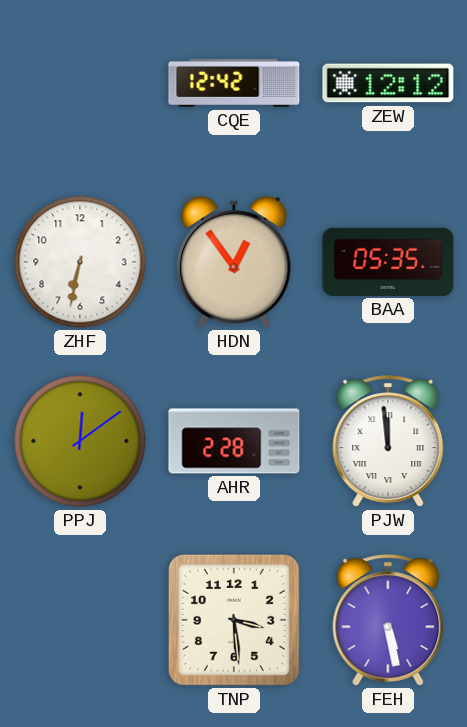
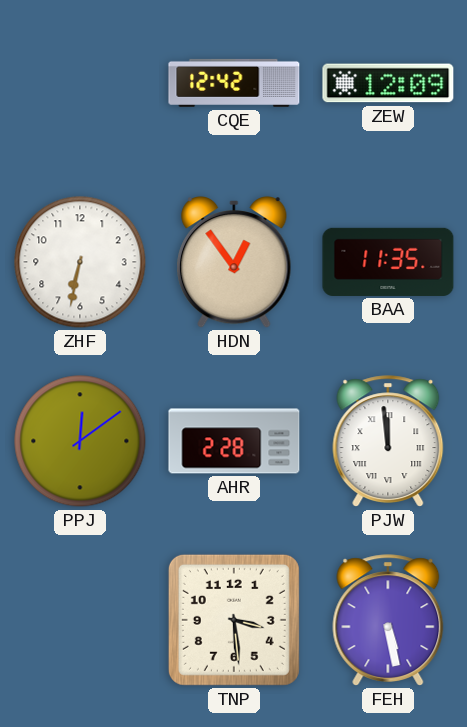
ZEW: 12:12 -> 12:09 (388, 83)
BAA: 05:35 -> 11:35 (388, 262)
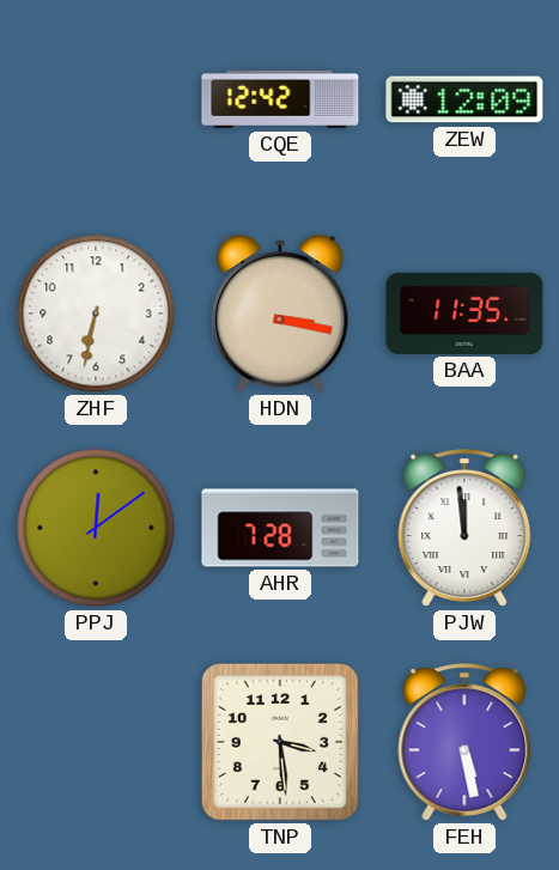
HDN: 12:54 -> 3:17 (280, 314)
AHR: 2:28 -> 7:28 (280, 528)
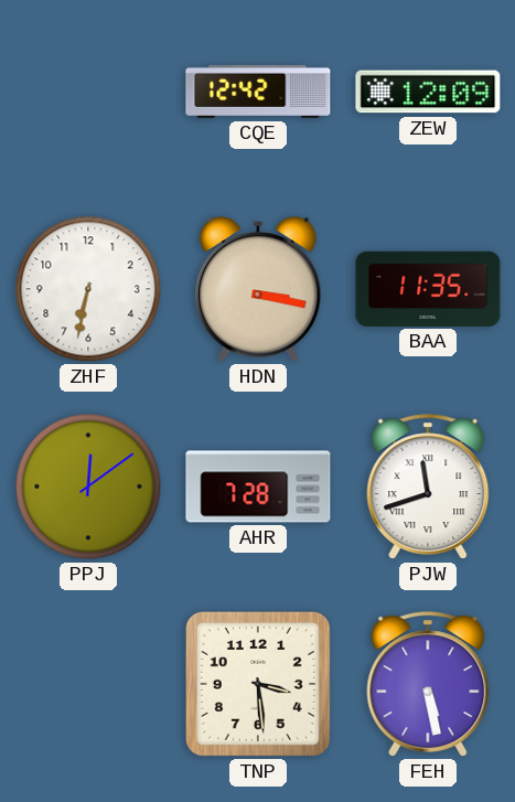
PJW: 11:59 -> 11:42 (428, 486)
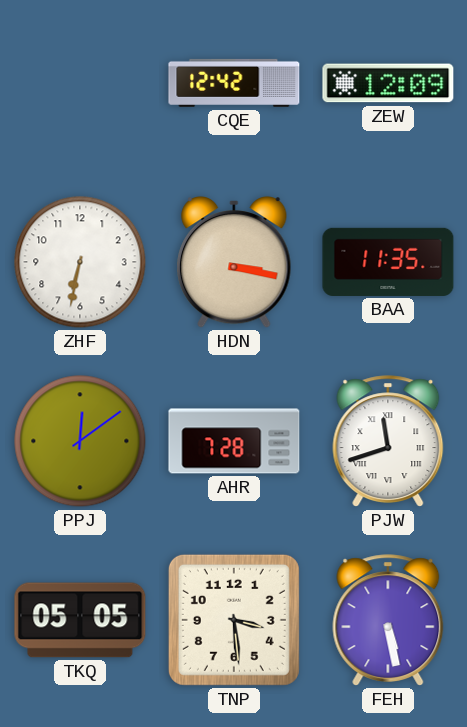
TKQ: none -> 05:05 (80, 620)
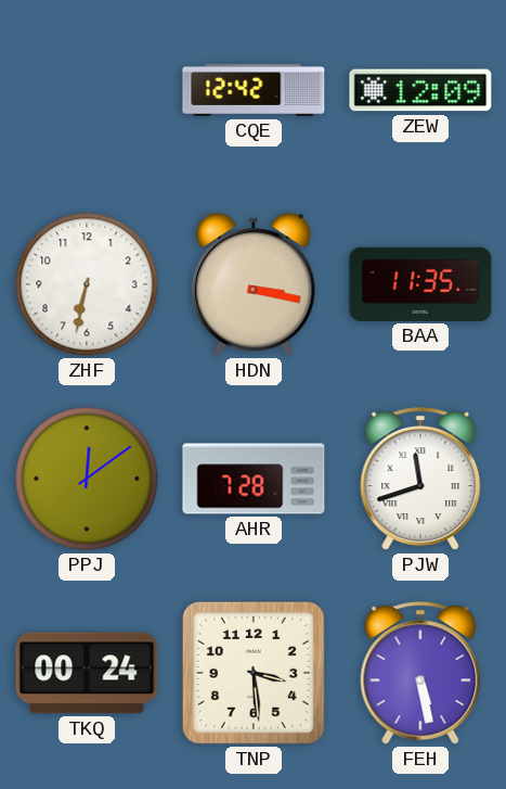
TKQ: 05:05 -> 00:24 (87, 673)
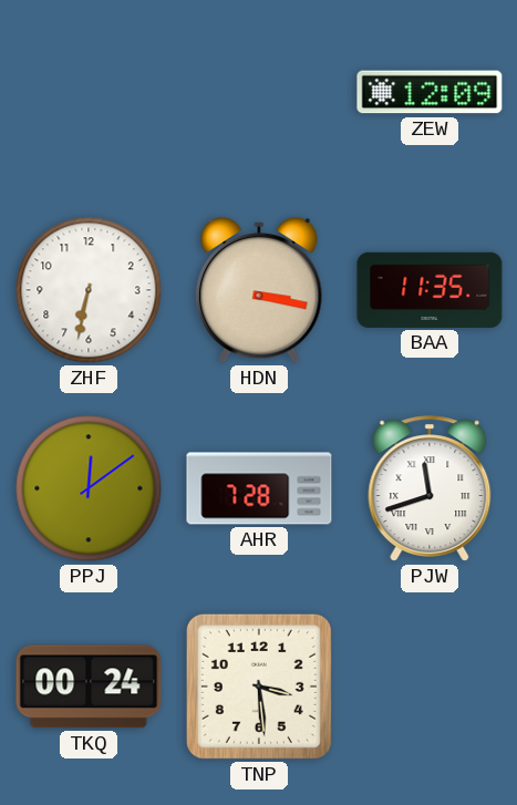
CQE: 12:42 -> none (254, 90)
FEH: 5:28 -> none (420, 673)
